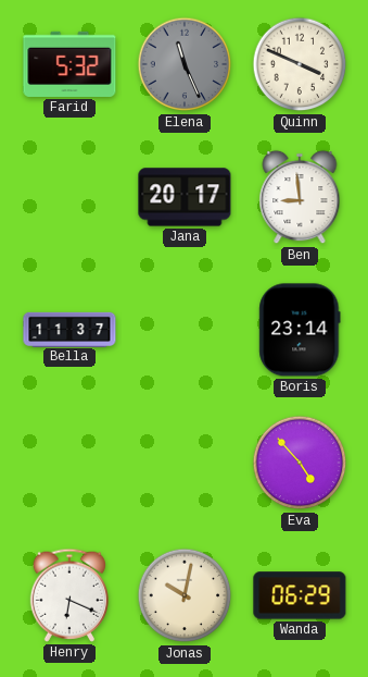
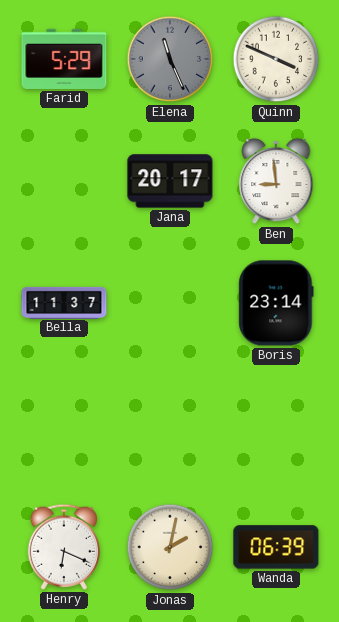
Farid: 5:32 -> 5:29 (64, 59)
Eva: 4:53 -> none (300, 463)
Jonas: 10:02 -> 2:02 (170, 547)
Wanda: 06:29 -> 06:39 (276, 547)
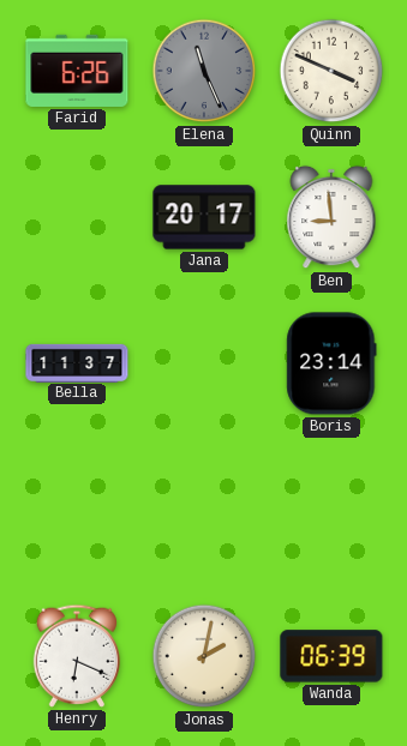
Farid: 5:29 -> 6:26 (77, 71)
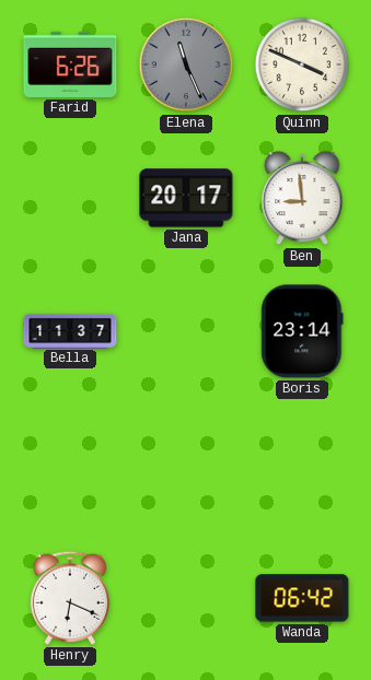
Jonas: 2:02 -> none (204, 656)
Wanda: 06:39 -> 06:42 (302, 598)
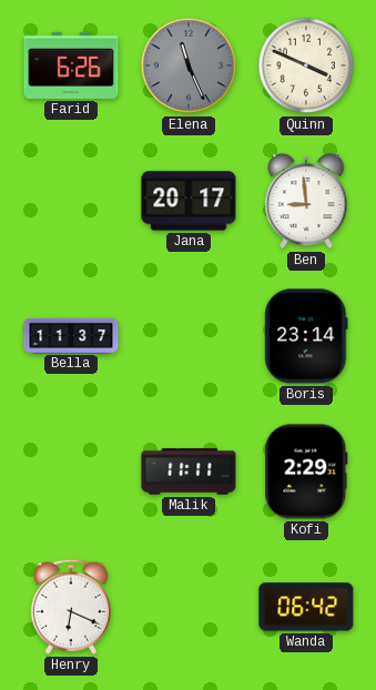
Malik: none -> 11:11 (189, 471)
Kofi: none -> 2:29 (306, 471)
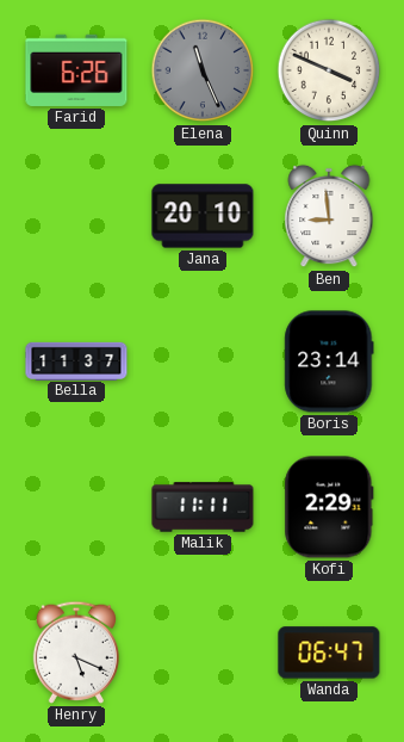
Jana: 20:17 -> 20:10 (203, 216)
Henry: 6:19 -> 5:19 (75, 653)
Wanda: 06:42 -> 06:47 (329, 653)
